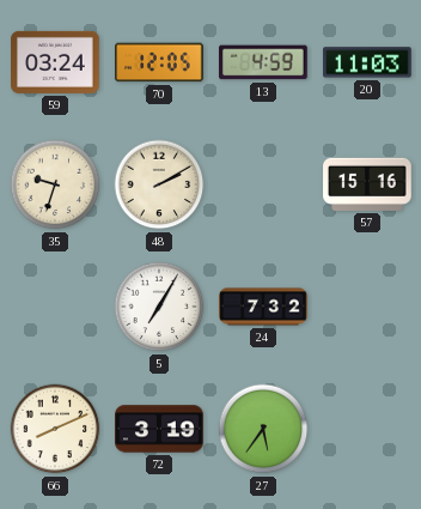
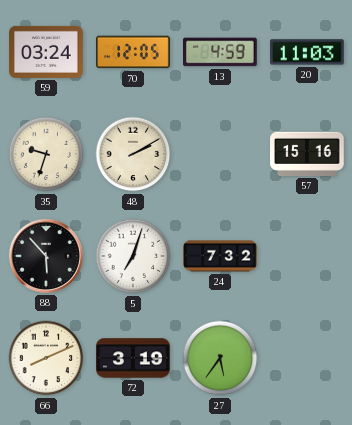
88: none -> 5:53 (46, 256)
5: 7:05 -> 7:03 (133, 256)
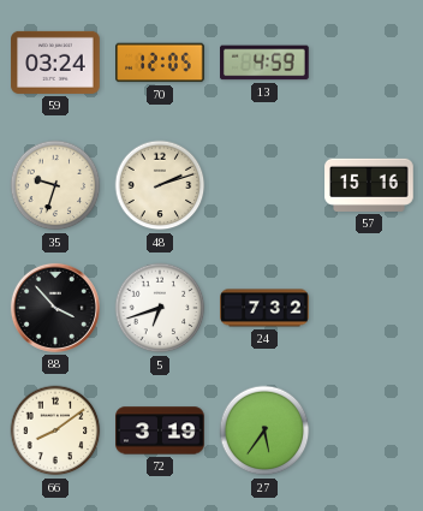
20: 11:03 -> none (308, 52)
48: 2:10 -> 2:12 (160, 185)
88: 5:53 -> 3:53 (55, 308)
5: 7:03 -> 6:42 (160, 308)
66: 8:11 -> 8:09 (55, 430)
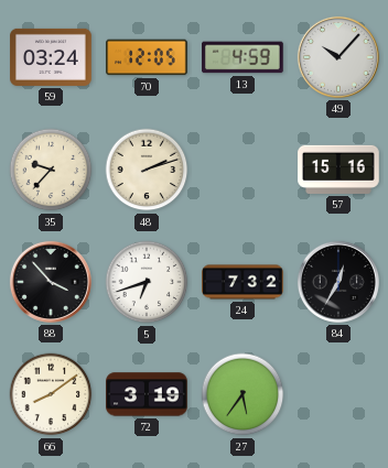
49: none -> 10:07 (338, 57)
35: 9:33 -> 9:37 (51, 170)
84: none -> 12:35 (338, 282)
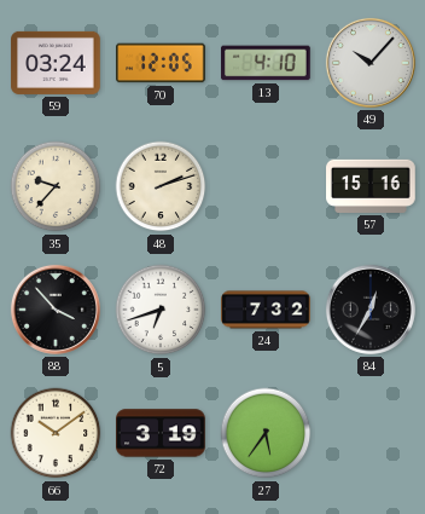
13: 4:59 -> 4:10 (267, 63)
66: 8:09 -> 10:09 (56, 433)
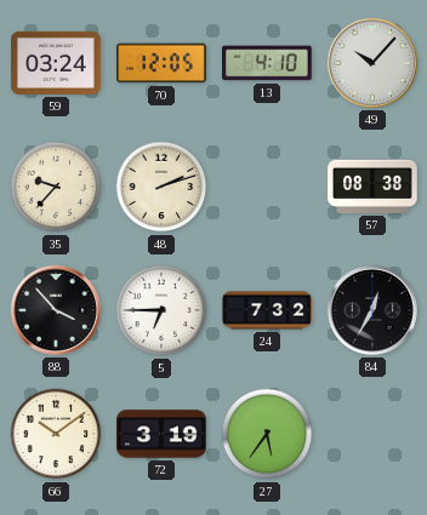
57: 15:16 -> 08:38 (372, 187)
5: 6:42 -> 6:45 (161, 310)
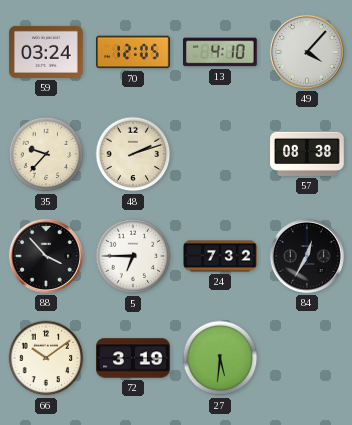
49: 10:07 -> 4:07 (307, 52)
27: 5:36 -> 5:31 (220, 358)
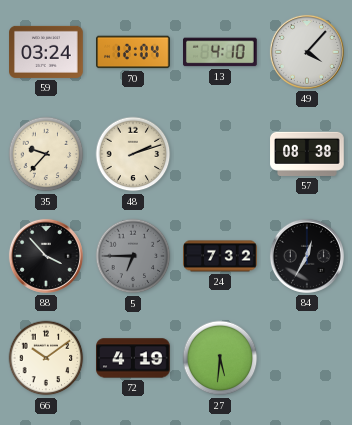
70: 12:05 -> 12:04 (133, 52)
5 dial: white -> grey (133, 256)
72: 3:19 -> 4:19 (133, 358)
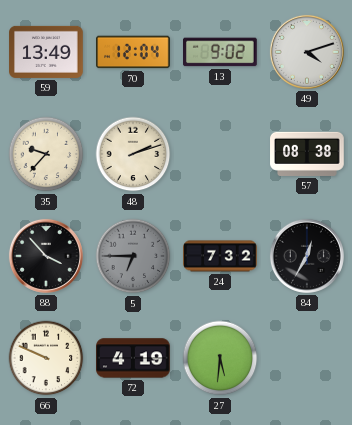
59: 03:24 -> 13:49 (46, 52)
13: 4:10 -> 9:02 (221, 52)
49: 4:07 -> 4:12 (307, 52)
66: 10:09 -> 9:49 (46, 358)
